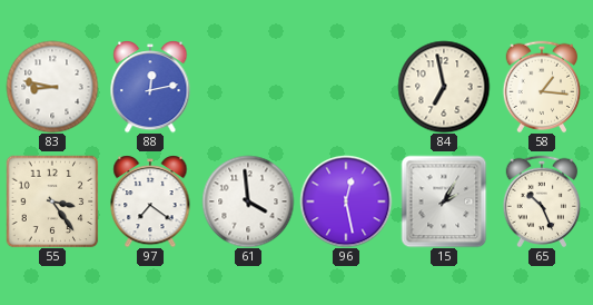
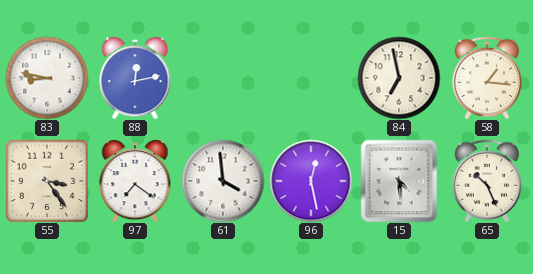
15: 2:05 -> 4:29 (399, 181)
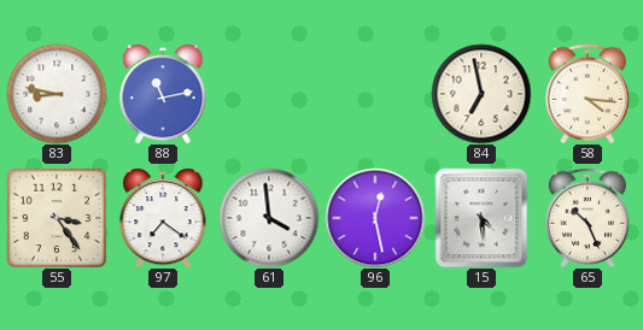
88: 12:13 -> 11:13 (163, 94)
58: 1:16 -> 4:16 (588, 94)
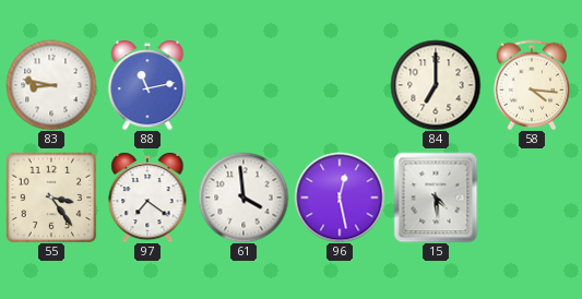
84: 6:58 -> 7:00 (436, 85)
65: 10:26 -> none (588, 218)
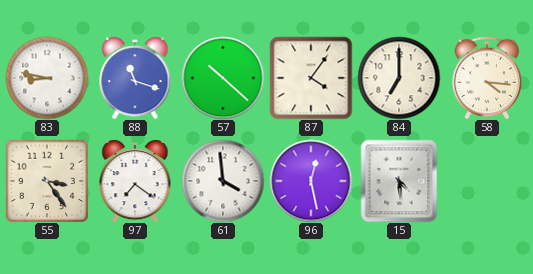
88: 11:13 -> 11:18 (135, 78)
57: none -> 10:22 (223, 78)
87: none -> 4:06 (311, 78)
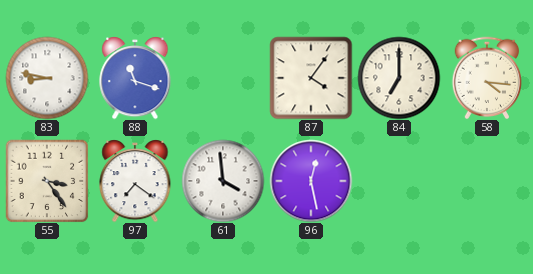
57: 10:22 -> none (223, 78)
15: 4:29 -> none (399, 181)
